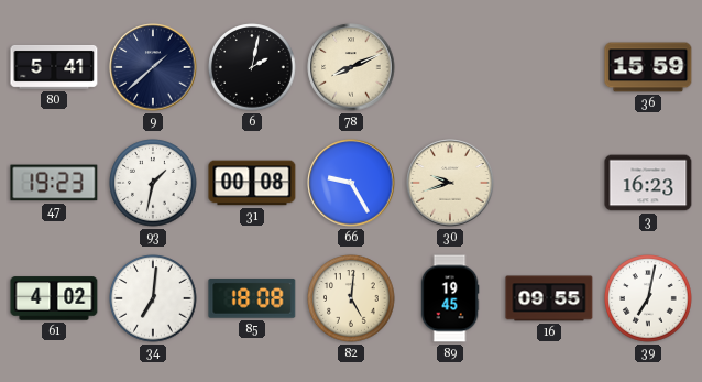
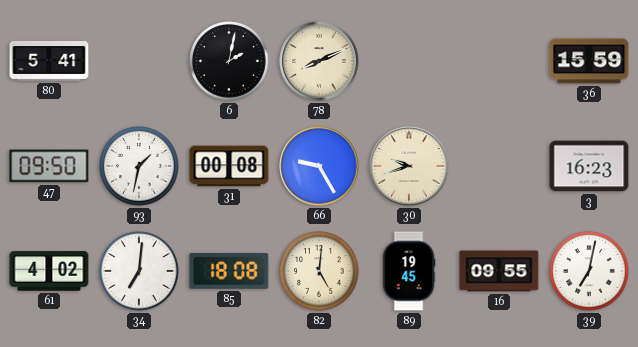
9: 1:38 -> none (153, 67)
47: 19:23 -> 09:50 (49, 166)
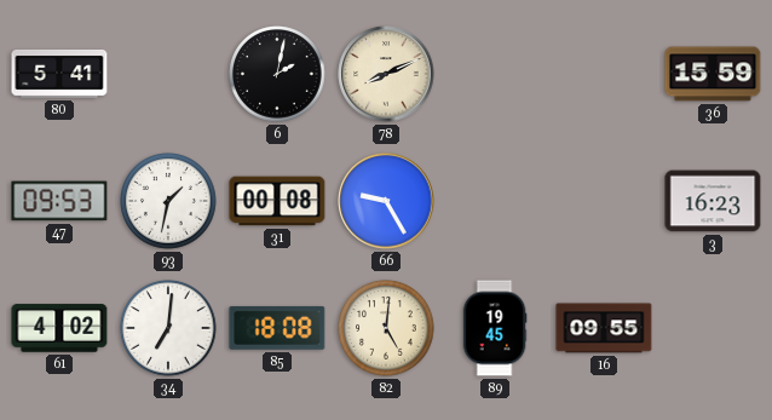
47: 09:50 -> 09:53 (59, 201)
30: 9:42 -> none (409, 166)
39: 7:02 -> none (589, 271)
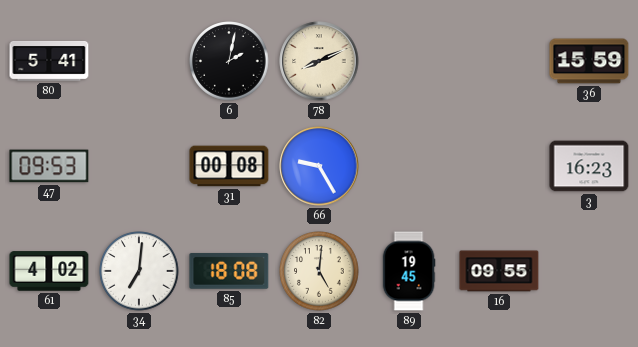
93: 1:32 -> none (168, 201)
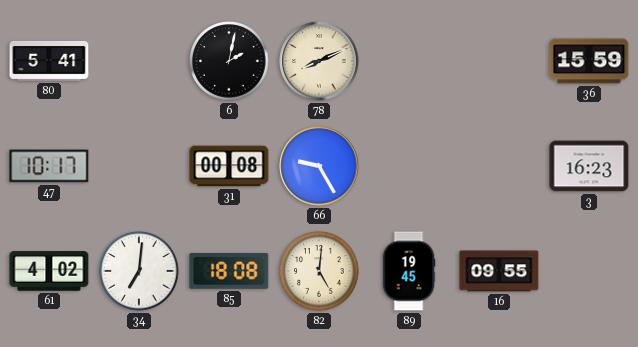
47: 09:53 -> 10:17 (49, 166)
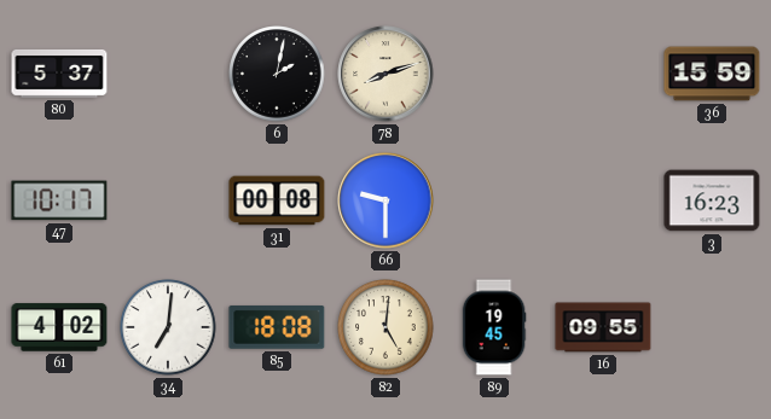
80: 5:41 -> 5:37 (59, 74)
78: 8:11 -> 8:12 (385, 74)
66: 9:25 -> 9:30 (385, 200)
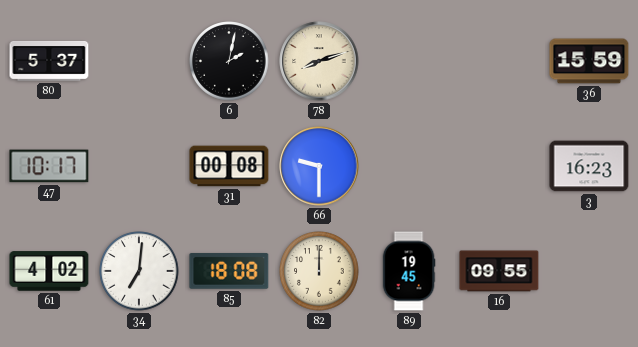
82: 5:01 -> 12:00 (319, 271)
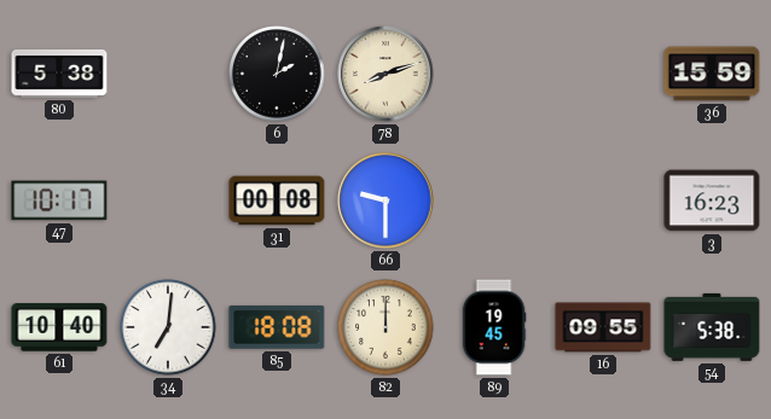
80: 5:37 -> 5:38 (59, 74)
61: 4:02 -> 10:40 (59, 327)
54: none -> 5:38 (712, 327)
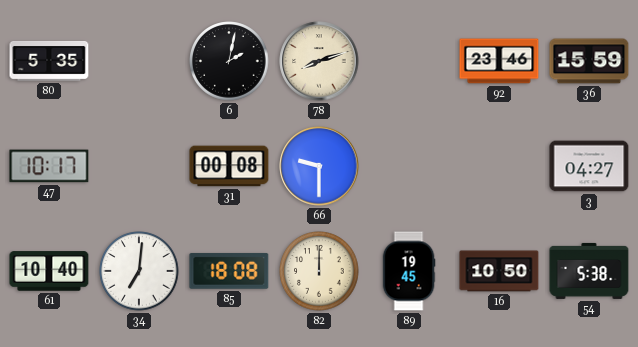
80: 5:38 -> 5:35 (49, 61)
92: none -> 23:46 (499, 61)
3: 16:23 -> 04:27 (589, 166)
16: 09:55 -> 10:50 (499, 271)
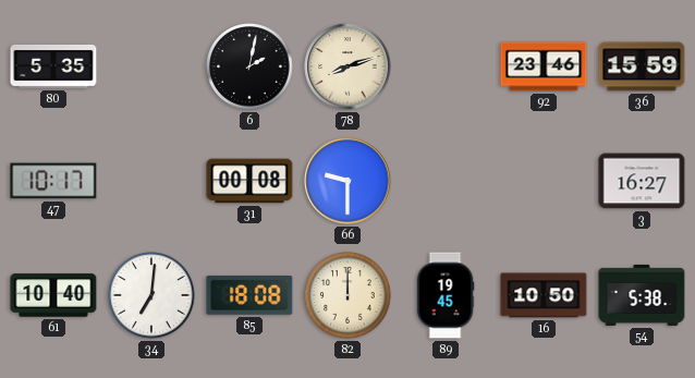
3: 04:27 -> 16:27 (642, 181)
